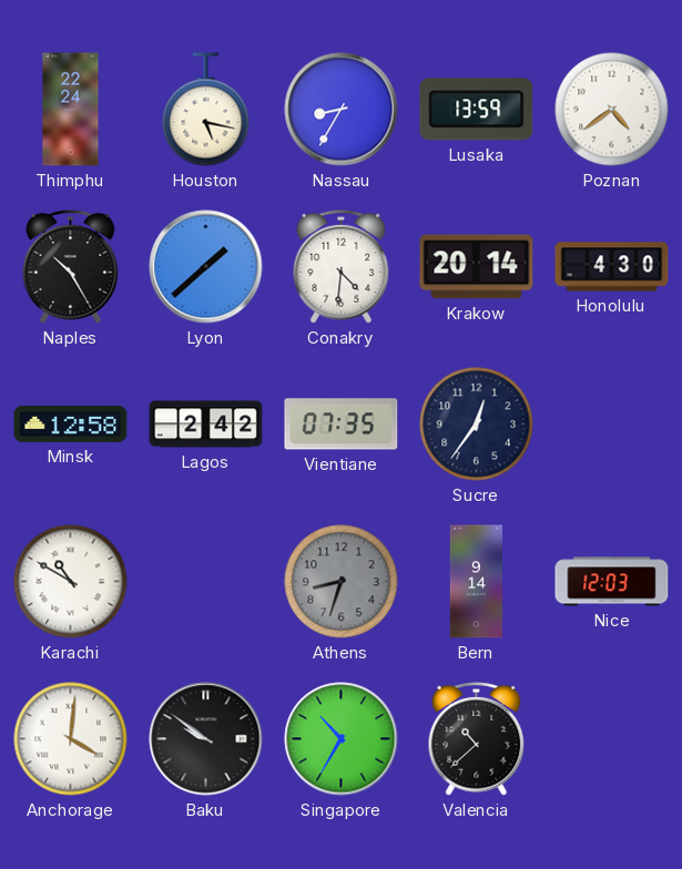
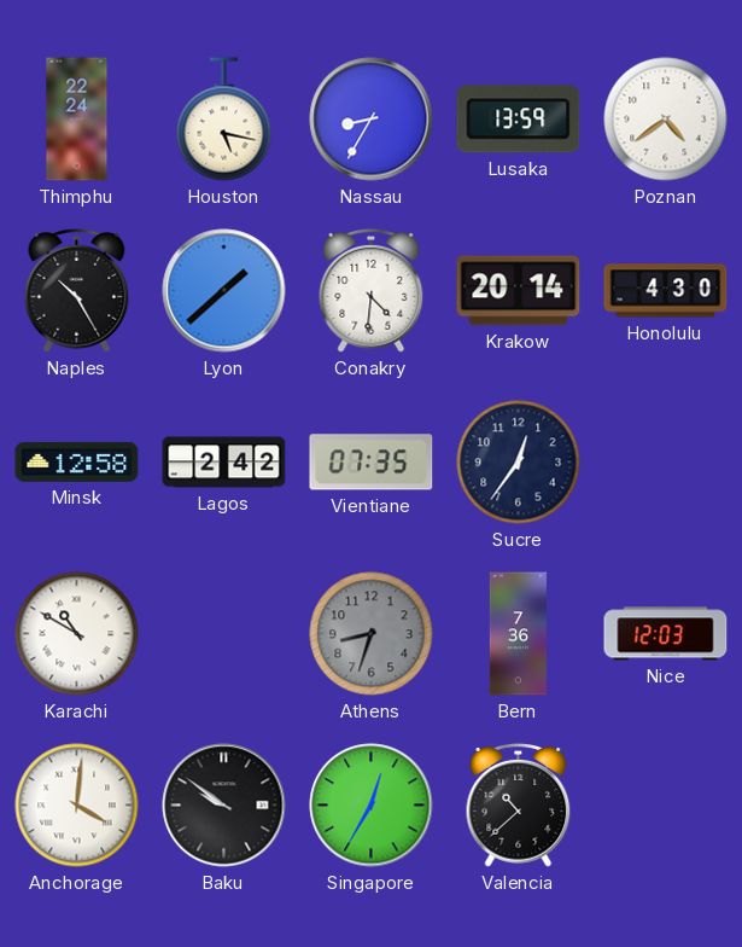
Bern: 9:14 -> 7:36 (519, 634)
Singapore: 10:35 -> 12:35 (372, 806)
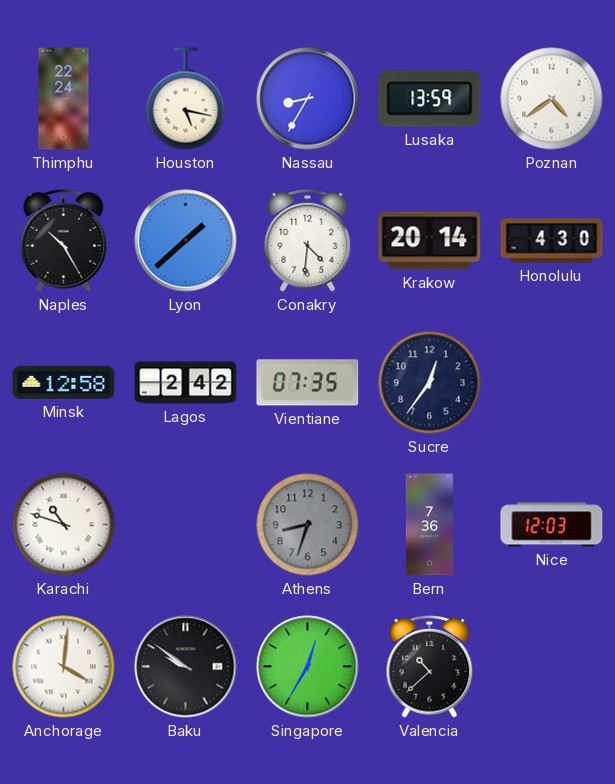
Karachi: 10:50 -> 10:48 (64, 525)
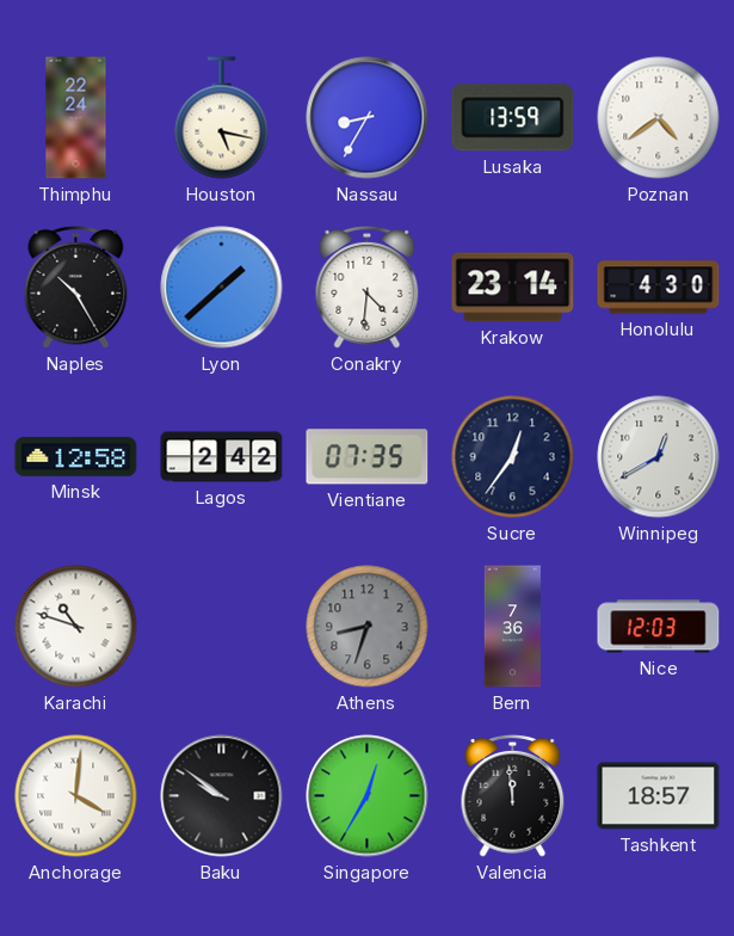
Krakow: 20:14 -> 23:14 (513, 288)
Winnipeg: none -> 12:40 (659, 457)
Valencia: 10:38 -> 11:59 (513, 796)
Tashkent: none -> 18:57 (659, 796)
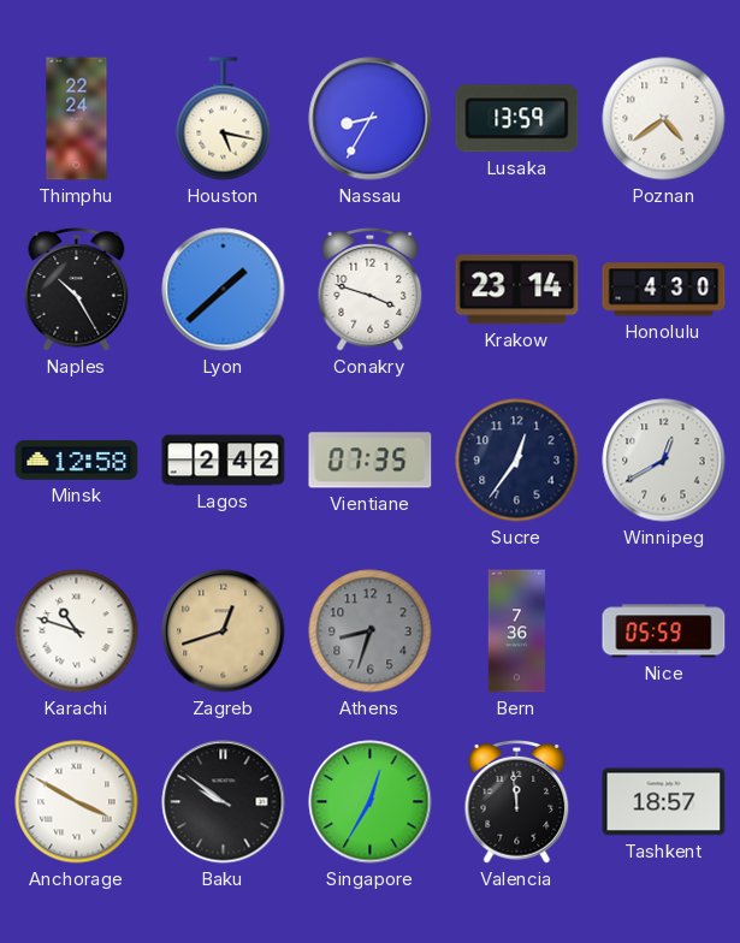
Conakry: 4:31 -> 3:48 (371, 290)
Zagreb: none -> 12:42 (224, 631)
Nice: 12:03 -> 05:59 (664, 631)
Anchorage: 4:01 -> 3:50 (77, 802)
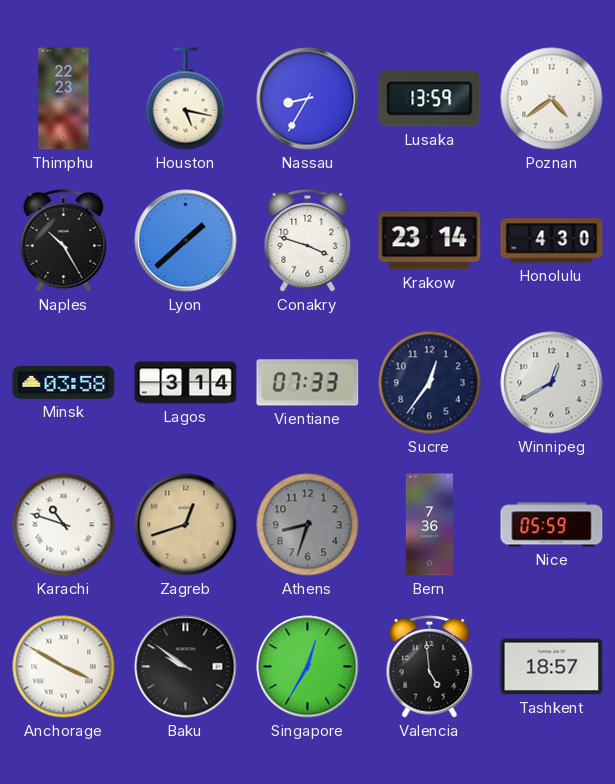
Thimphu: 22:24 -> 22:23 (64, 99)
Minsk: 12:58 -> 03:58 (64, 382)
Lagos: 2:42 -> 3:14 (186, 383)
Vientiane: 07:35 -> 07:33 (308, 383)
Valencia: 11:59 -> 4:59 (430, 667)
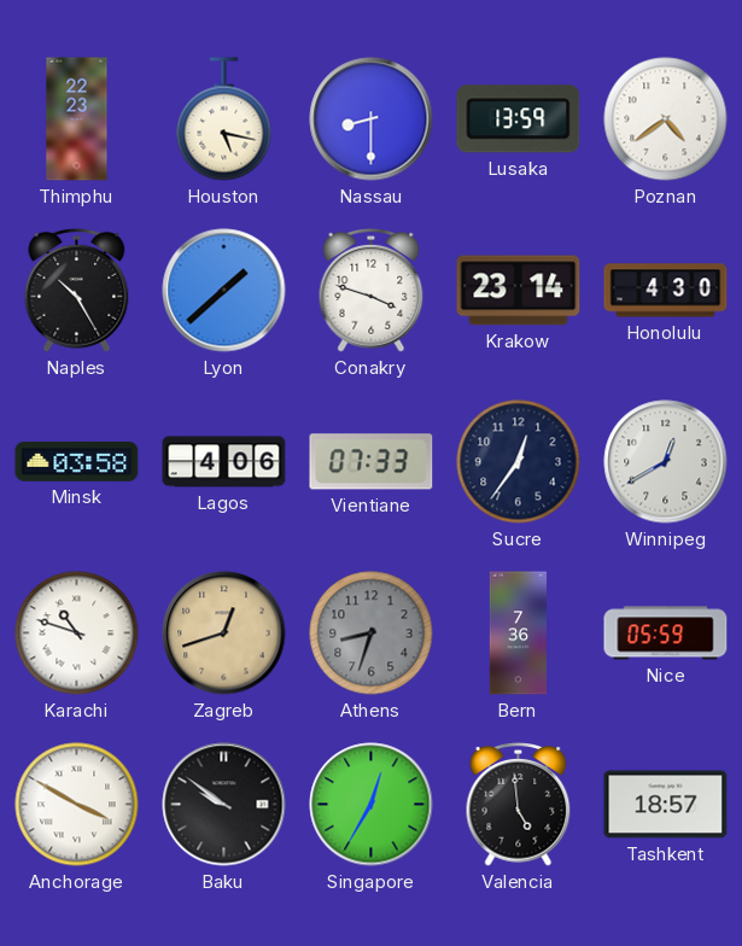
Nassau: 8:35 -> 8:30 (372, 119)
Lagos: 3:14 -> 4:06 (224, 462)
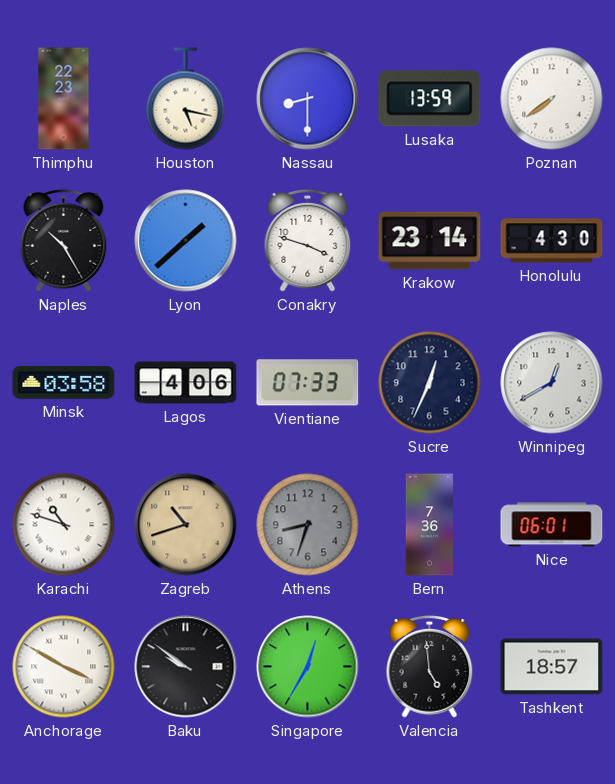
Poznan: 4:39 -> 7:39 (552, 99)
Sucre: 12:36 -> 12:34 (430, 383)
Zagreb: 12:42 -> 10:42 (186, 525)
Nice: 05:59 -> 06:01 (552, 525)
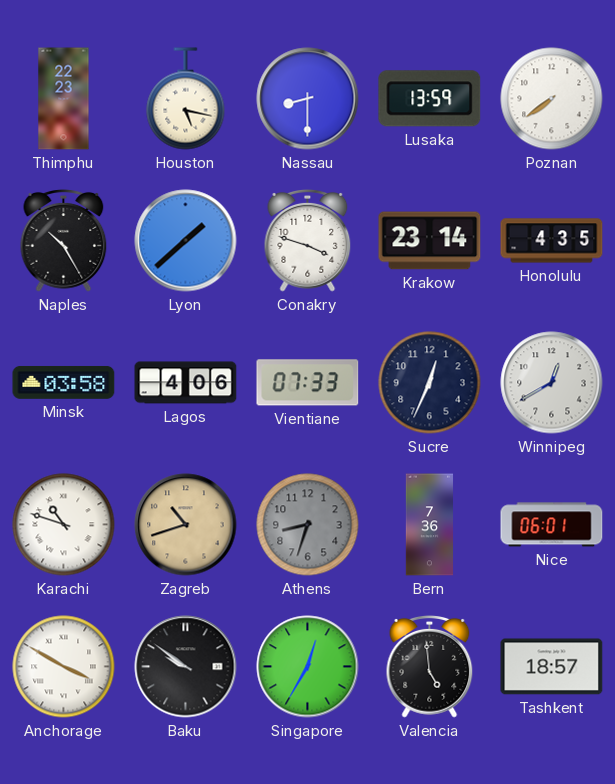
Honolulu: 4:30 -> 4:35 (552, 241)
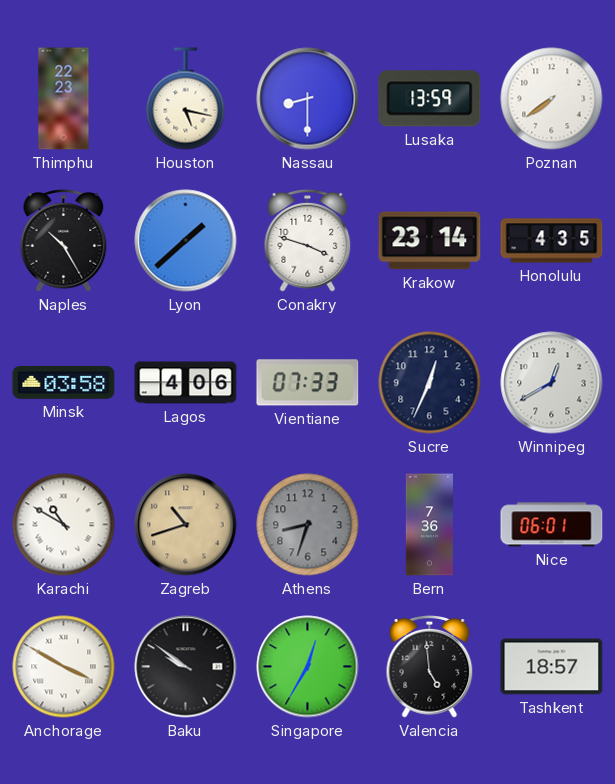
Karachi: 10:48 -> 10:50 (64, 525)
